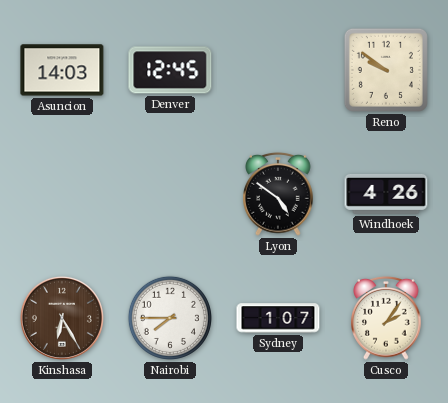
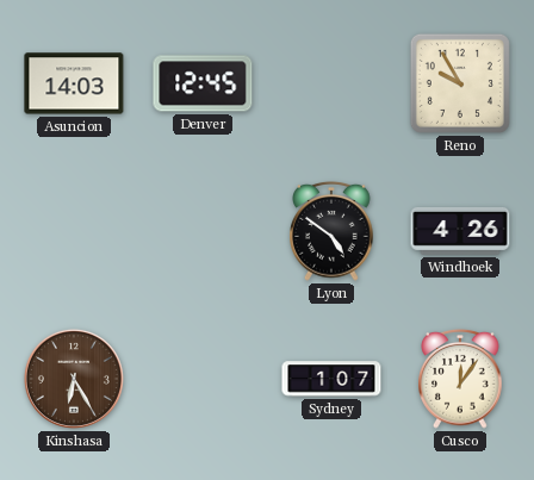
Reno: 9:51 -> 9:55 (460, 83)
Nairobi: 7:45 -> none (170, 318)
Cusco: 2:06 -> 12:06 (460, 379)
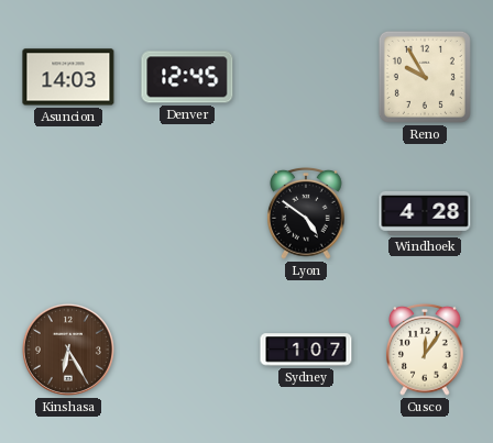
Windhoek: 4:26 -> 4:28 (425, 213)
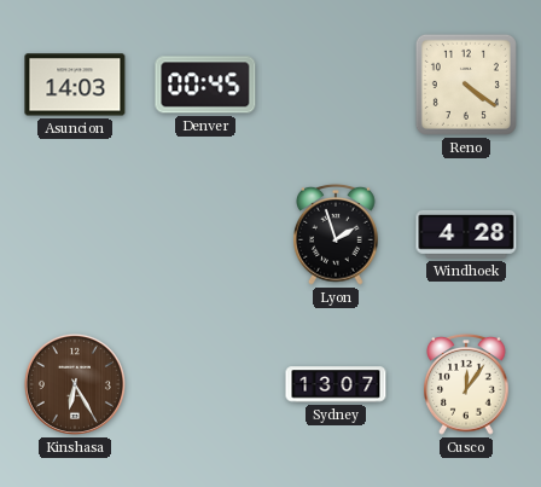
Denver: 12:45 -> 00:45 (205, 85)
Reno: 9:55 -> 4:21 (466, 85)
Lyon: 4:51 -> 1:57 (336, 234)
Sydney: 1:07 -> 13:07 (336, 384)
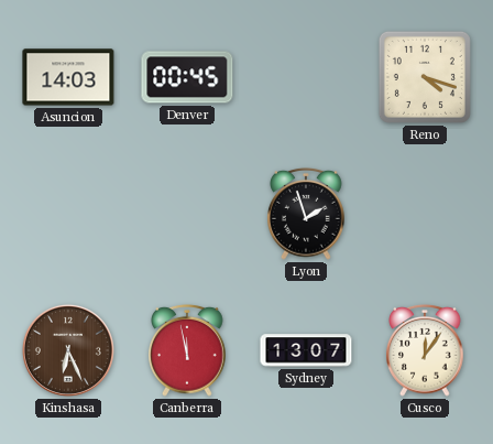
Reno: 4:21 -> 4:18 (425, 77)
Windhoek: 4:28 -> none (466, 234)
Kinshasa: 6:25 -> 6:26 (68, 350)
Canberra: none -> 11:58 (187, 350)
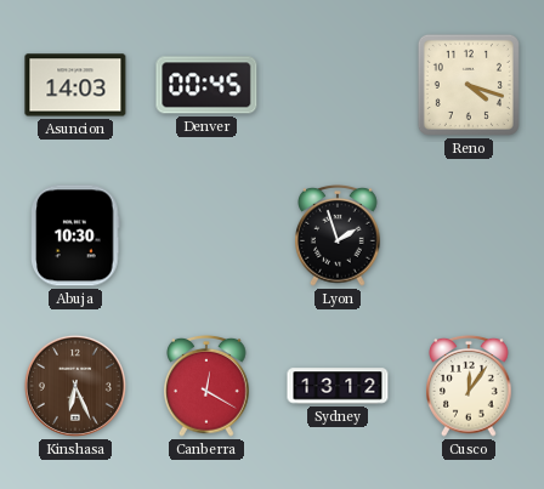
Abuja: none -> 10:30 (76, 235)
Canberra: 11:58 -> 12:20 (206, 386)
Sydney: 13:07 -> 13:12 (338, 386)
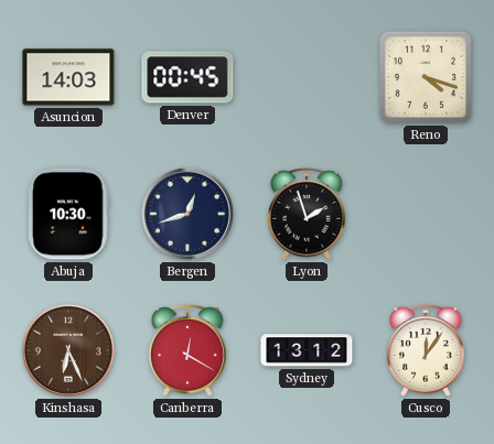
Bergen: none -> 12:42 (187, 214)
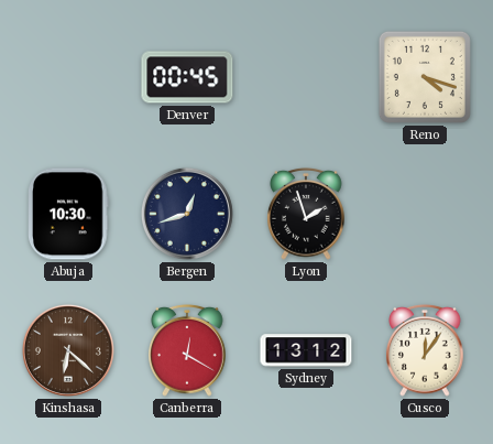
Asuncion: 14:03 -> none (68, 77)
Kinshasa: 6:26 -> 6:22 (68, 350)
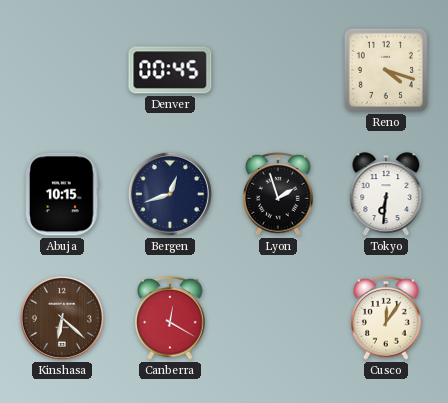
Abuja: 10:30 -> 10:15 (63, 194)
Tokyo: none -> 6:31 (386, 194)
Sydney: 13:12 -> none (306, 350)
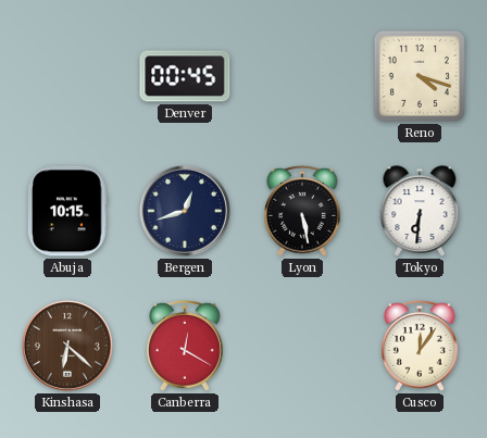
Lyon: 1:57 -> 5:28 (302, 211)
